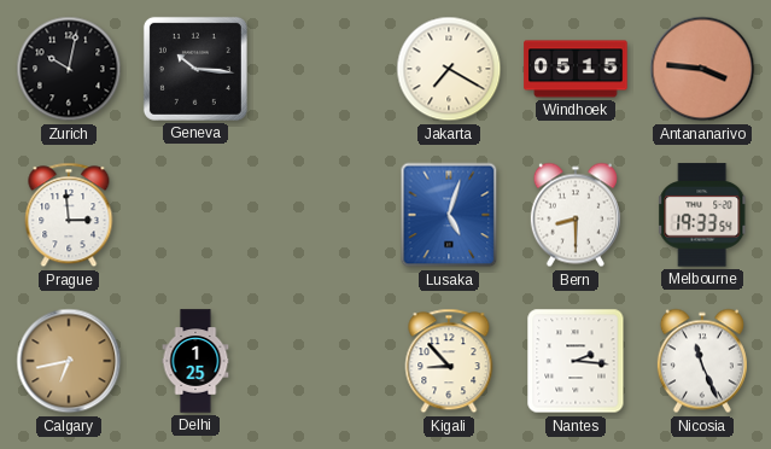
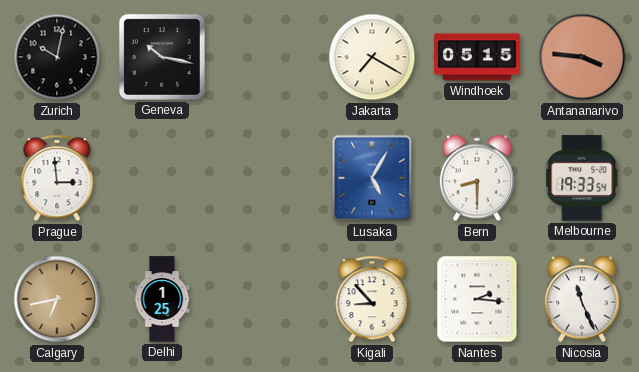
Geneva: 10:16 -> 10:17 (162, 57)
Lusaka: 5:03 -> 5:05 (372, 178)
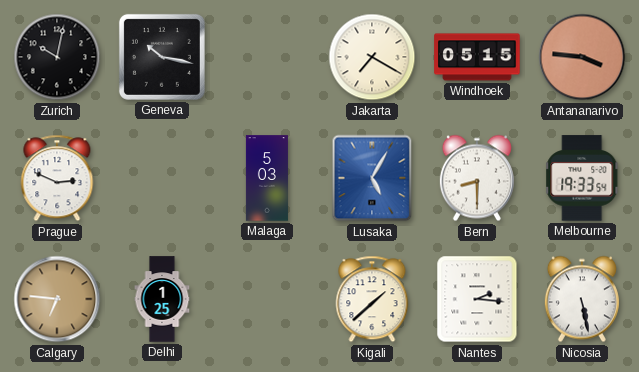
Prague: 2:59 -> 2:49 (57, 178)
Malaga: none -> 5:03 (267, 178)
Calgary: 6:43 -> 6:46 (57, 299)
Kigali: 8:53 -> 1:38 (372, 299)
Nicosia: 11:26 -> 5:28 (582, 299)
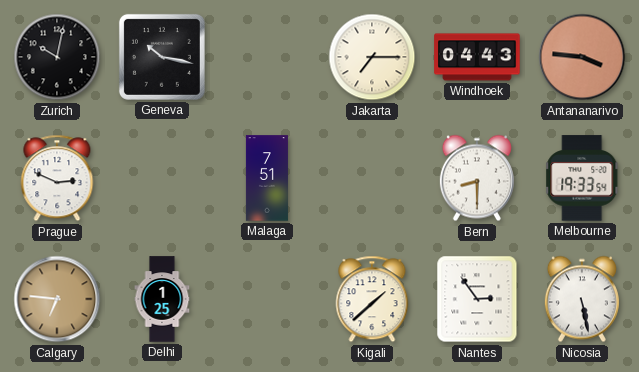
Jakarta: 7:20 -> 7:15 (372, 57)
Windhoek: 05:15 -> 04:43 (477, 57)
Malaga: 5:03 -> 7:51 (267, 178)
Lusaka: 5:05 -> none (372, 178)
Nantes: 2:16 -> 2:54 (477, 299)
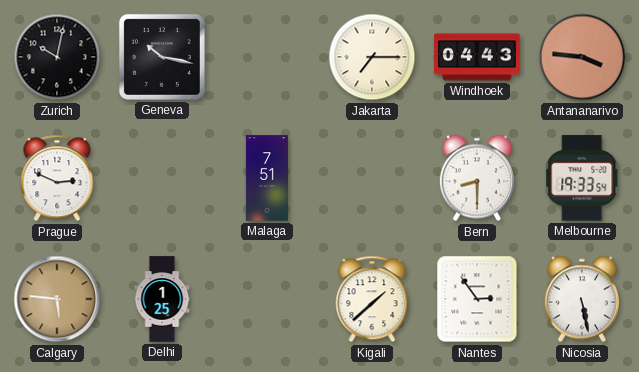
Calgary: 6:46 -> 5:46 (57, 299)
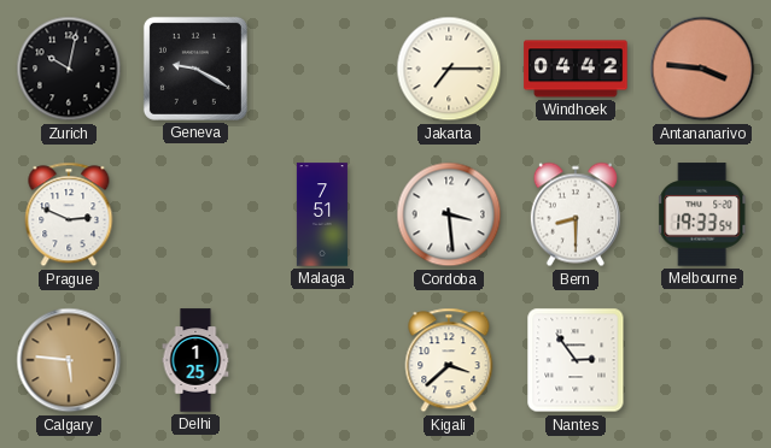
Geneva: 10:17 -> 9:20 (195, 69)
Windhoek: 04:43 -> 04:42 (576, 69)
Cordoba: none -> 3:29 (449, 214)
Kigali: 1:38 -> 3:38 (449, 360)
Nicosia: 5:28 -> none (582, 299)
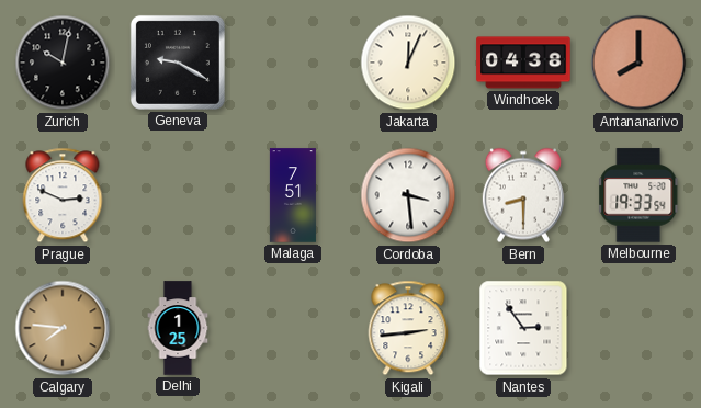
Jakarta: 7:15 -> 12:04 (408, 63)
Windhoek: 04:42 -> 04:38 (523, 63)
Antananarivo: 3:46 -> 8:00 (638, 63)
Calgary: 5:46 -> 7:46 (63, 328)
Kigali: 3:38 -> 2:44 (408, 328)
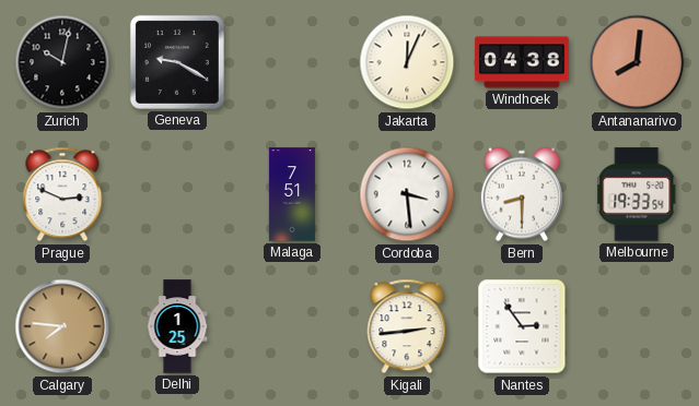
Antananarivo: 8:00 -> 8:01 (637, 62)
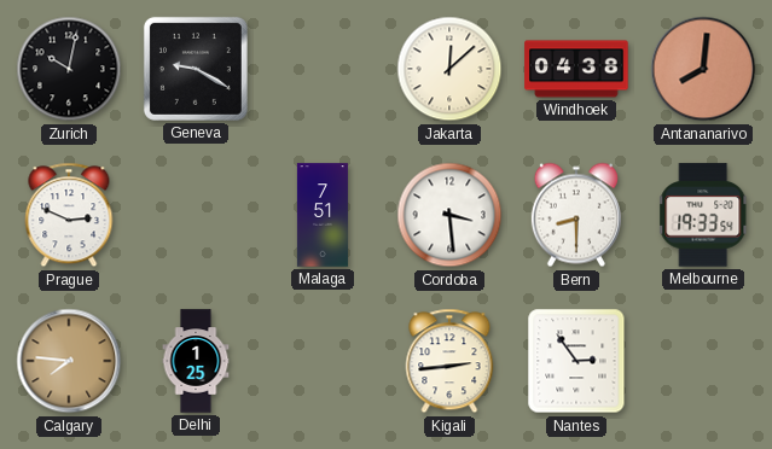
Jakarta: 12:04 -> 12:08 (449, 69)
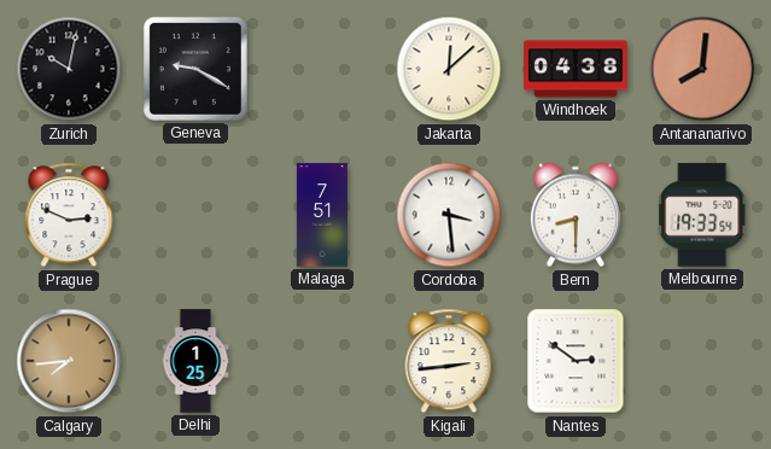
Calgary: 7:46 -> 7:44 (69, 361)
Nantes: 2:54 -> 2:51 (576, 361)
